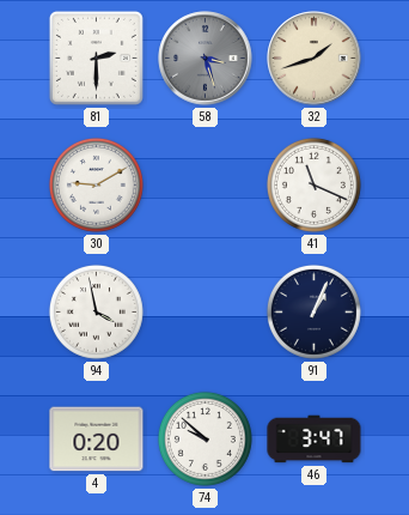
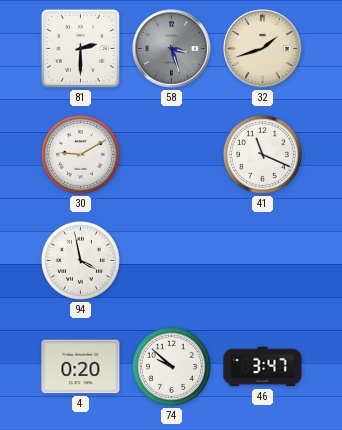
91: 1:04 -> none (313, 311)
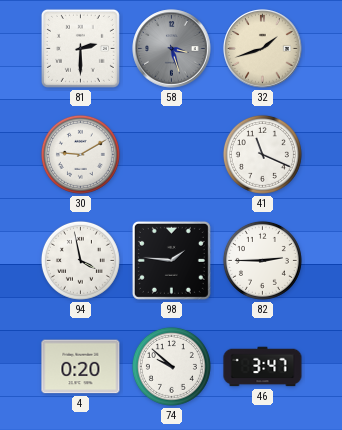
98: none -> 1:46 (171, 260)
82: none -> 2:45 (262, 260)
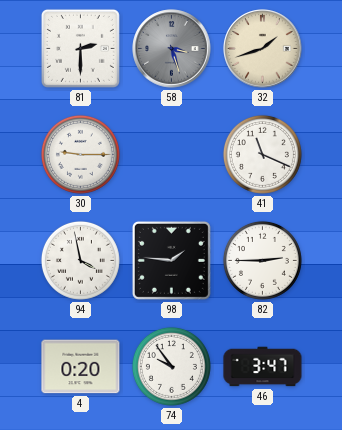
30: 9:10 -> 9:15 (80, 154)
74: 9:52 -> 9:54 (171, 366)
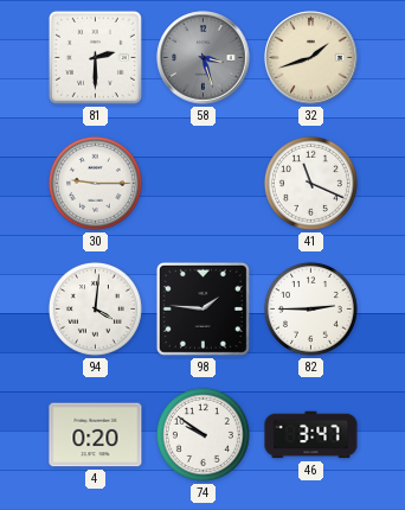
94: 3:58 -> 4:01 (95, 308)
74: 9:54 -> 9:51 (202, 434)
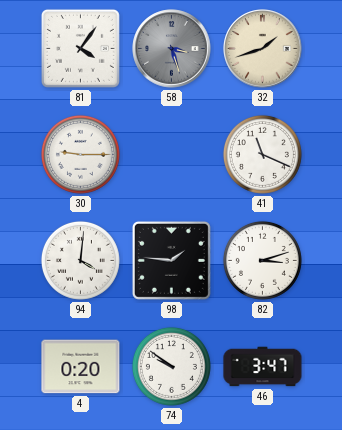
81: 2:30 -> 4:06 (80, 48)
82: 2:45 -> 3:12 (262, 260)
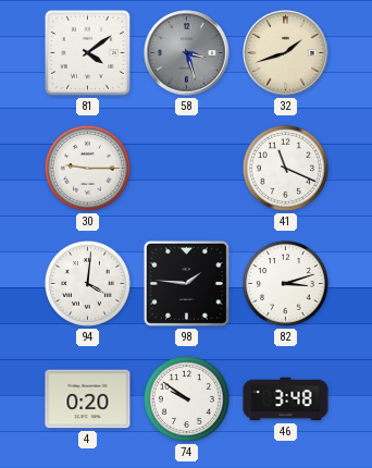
81: 4:06 -> 4:09 (87, 52)
46: 3:47 -> 3:48 (286, 399)
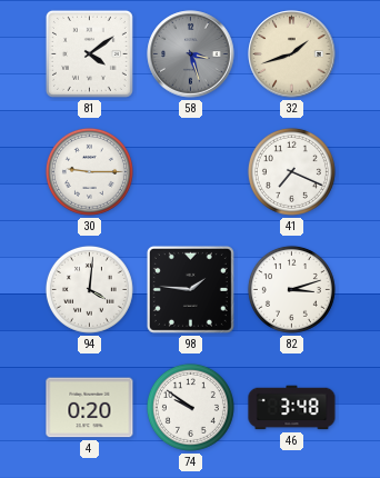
41: 11:19 -> 7:19 (291, 171)
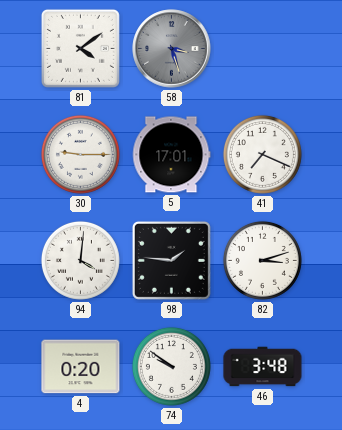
32: 1:42 -> none (292, 54)
5: none -> 17:01 (171, 155)
